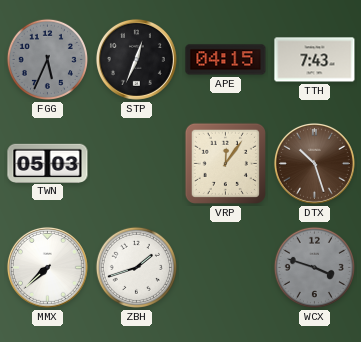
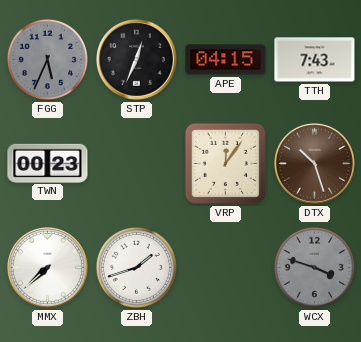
TWN: 05:03 -> 00:23 (48, 163)
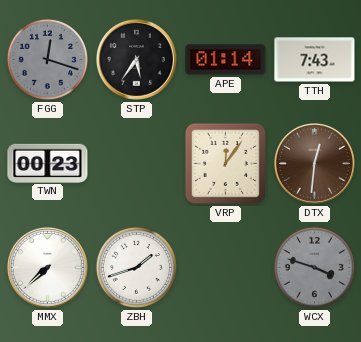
FGG: 5:34 -> 12:18 (47, 59)
STP: 12:34 -> 5:36 (136, 59)
APE: 04:15 -> 01:14 (226, 60)
DTX: 10:27 -> 12:31 (314, 163)
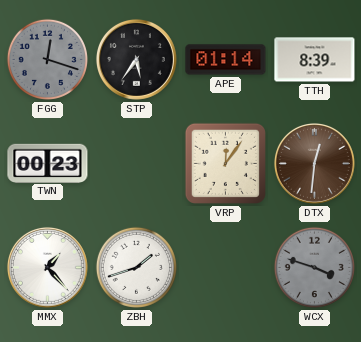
TTH: 7:43 -> 8:39 (315, 60)
MMX: 7:38 -> 1:23 (47, 267)
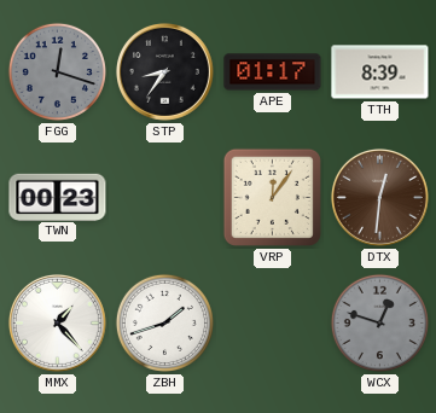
STP: 5:36 -> 8:36 (164, 71)
APE: 01:14 -> 01:17 (273, 72)
WCX: 3:48 -> 12:48 (379, 322)
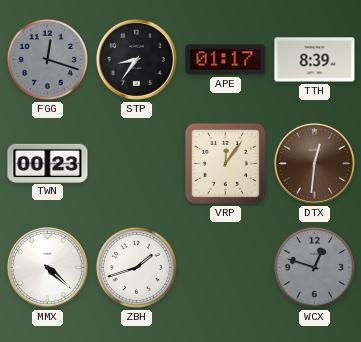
MMX: 1:23 -> 4:22 (47, 267)
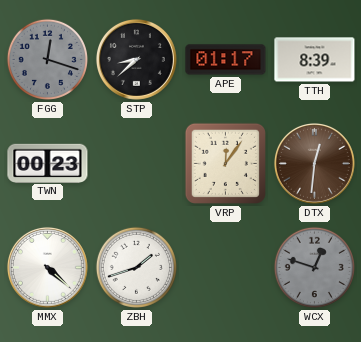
STP: 8:36 -> 8:38 (136, 59)
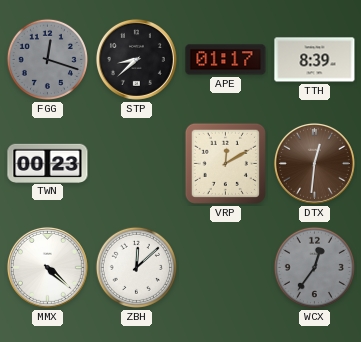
VRP: 12:06 -> 12:10 (225, 163)
ZBH: 1:42 -> 12:08 (136, 267)
WCX: 12:48 -> 12:36 (314, 267)
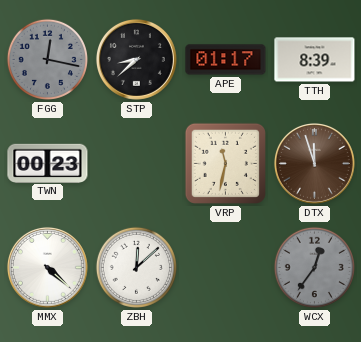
FGG: 12:18 -> 12:17 (47, 59)
VRP: 12:10 -> 11:32 (225, 163)
DTX: 12:31 -> 11:57 (314, 163)
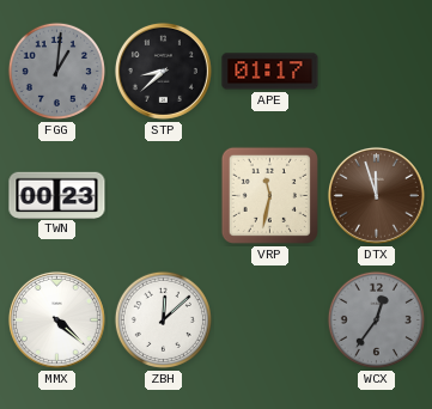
FGG: 12:17 -> 1:01 (56, 71)
TTH: 8:39 -> none (315, 60)
